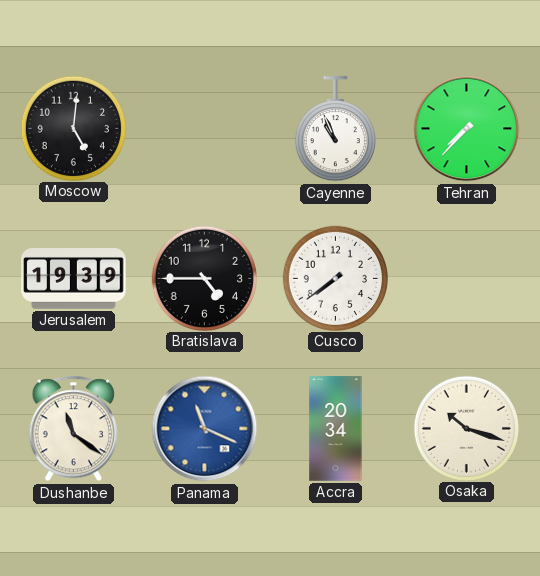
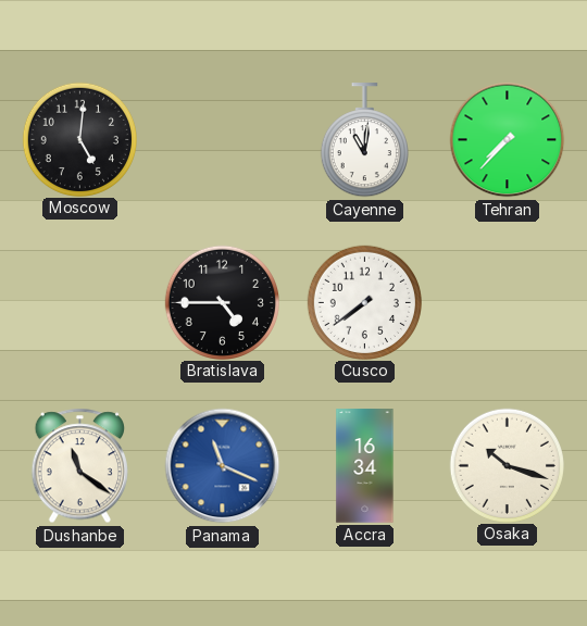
Cayenne: 10:56 -> 11:01 (364, 140)
Jerusalem: 19:39 -> none (74, 279)
Accra: 20:34 -> 16:34 (365, 466)
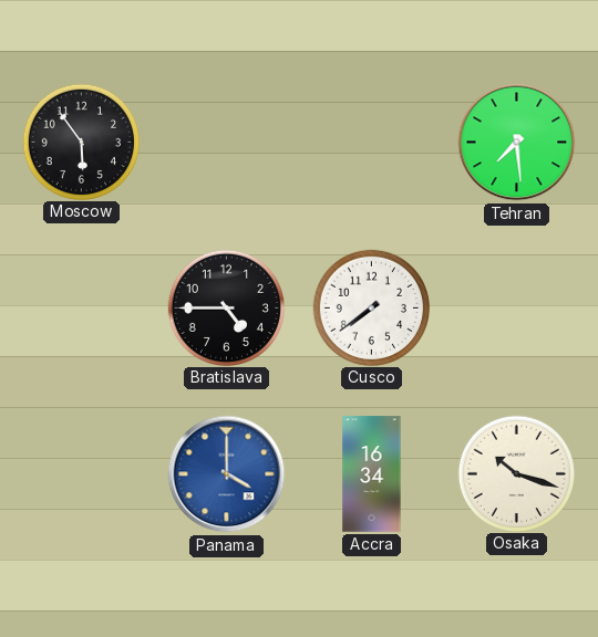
Moscow: 5:01 -> 5:54 (81, 142)
Cayenne: 11:01 -> none (364, 140)
Tehran: 7:37 -> 7:29 (517, 143)
Dushanbe: 11:21 -> none (79, 466)
Panama: 11:19 -> 4:00 (227, 474)
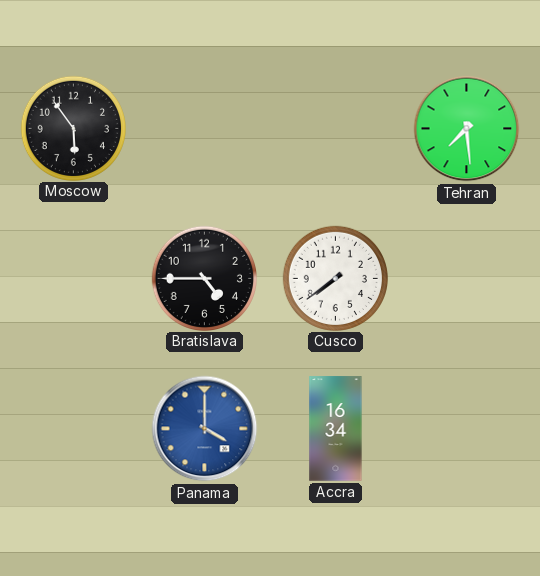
Osaka: 10:18 -> none (516, 473)
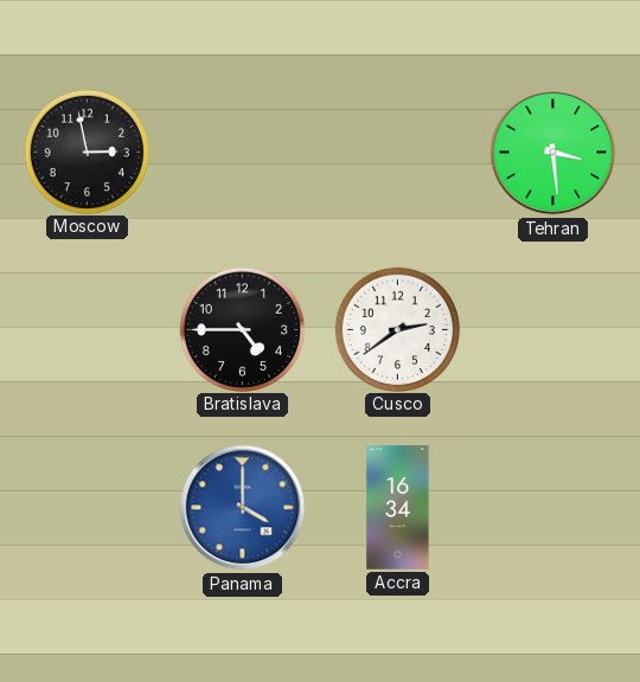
Moscow: 5:54 -> 2:58 (87, 152)
Tehran: 7:29 -> 3:29 (553, 153)
Cusco: 7:39 -> 2:39 (397, 329)
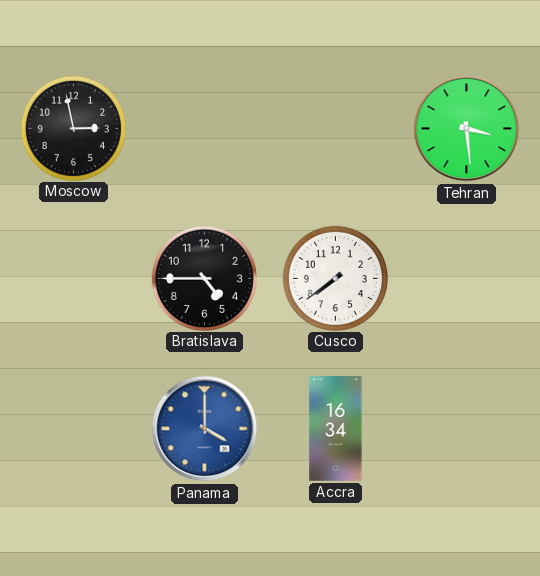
Cusco: 2:39 -> 7:39 (335, 278)
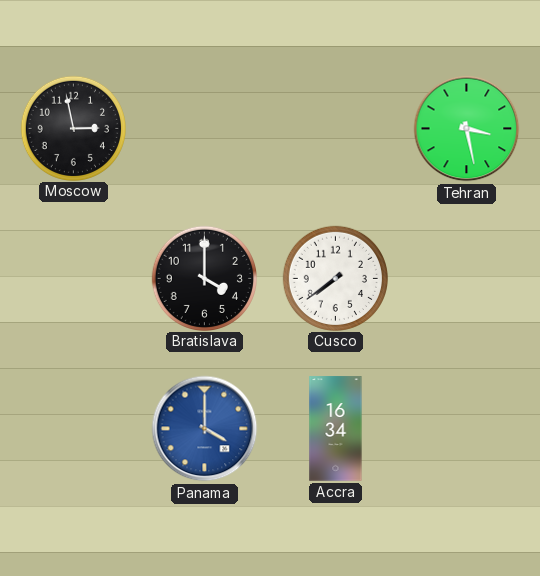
Tehran: 3:29 -> 3:28 (467, 129)
Bratislava: 4:45 -> 4:00 (204, 278)
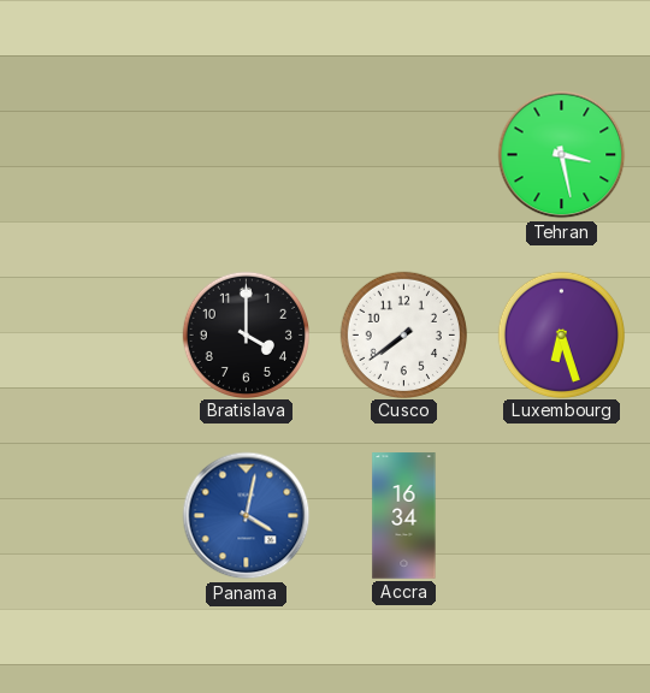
Moscow: 2:58 -> none (73, 128)
Luxembourg: none -> 6:27 (561, 334)
Panama: 4:00 -> 4:02 (247, 516)
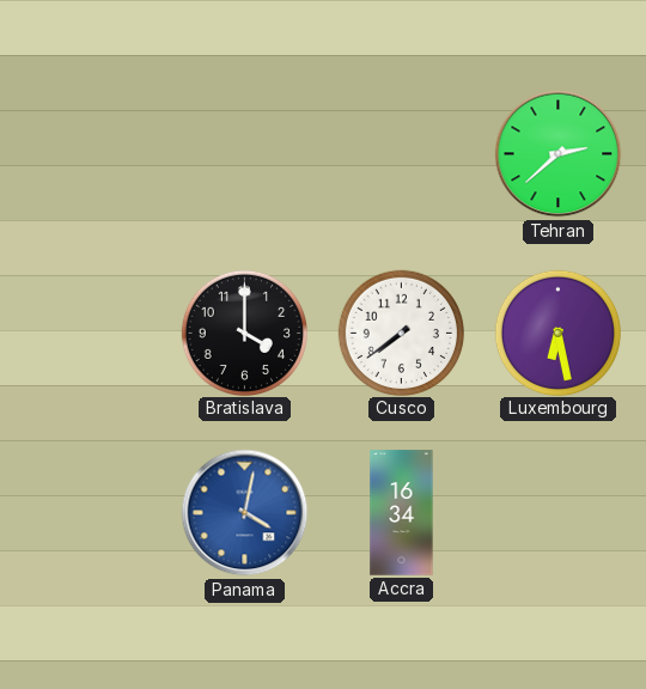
Tehran: 3:28 -> 2:38 (559, 154)
Luxembourg: 6:27 -> 6:28 (557, 333)
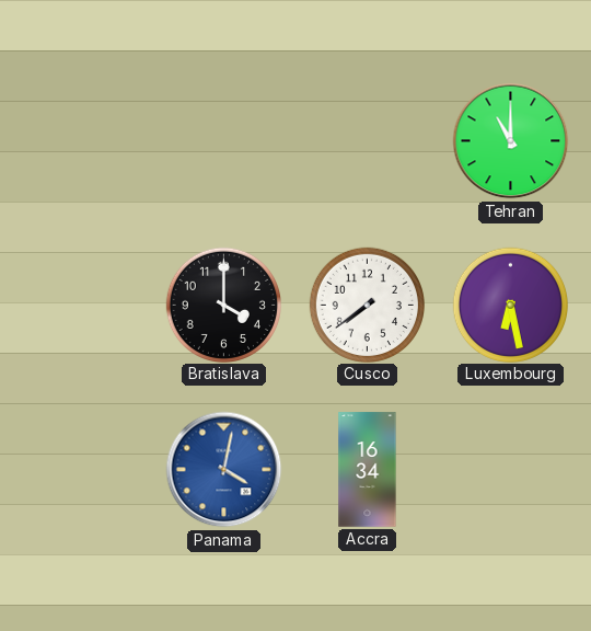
Tehran: 2:38 -> 11:00 (511, 141)
